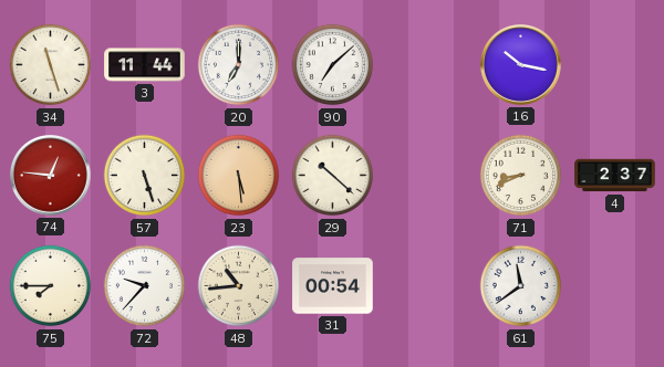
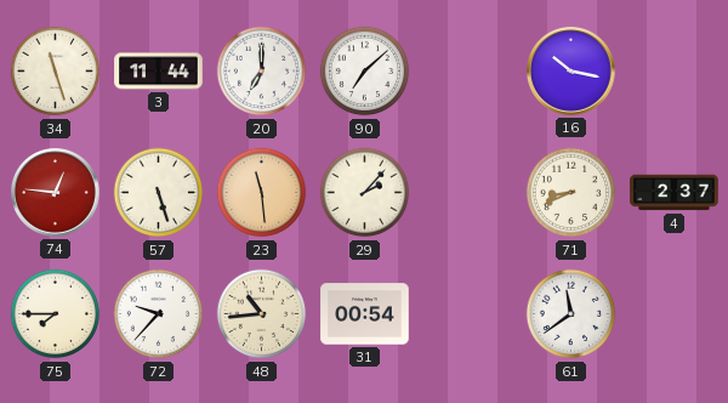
23: 5:29 -> 11:29 (262, 193)
29: 10:22 -> 2:07 (365, 193)
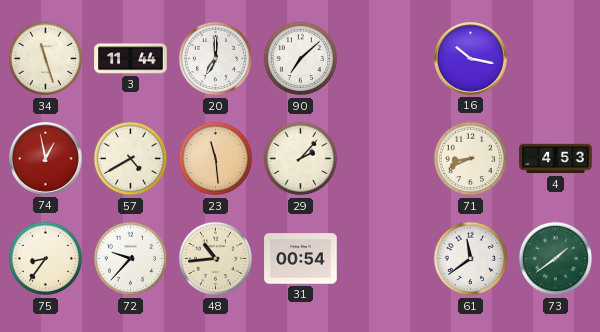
74: 12:46 -> 12:58 (46, 159)
57: 5:27 -> 4:40 (131, 159)
4: 2:37 -> 4:53 (556, 159)
75: 7:45 -> 8:36 (46, 259)
73: none -> 1:39 (556, 259)
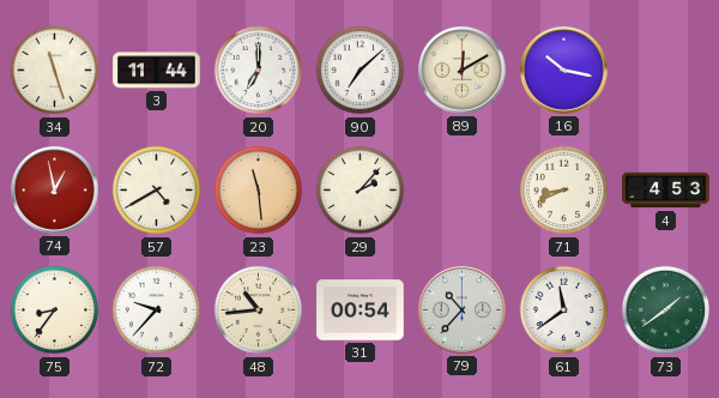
89: none -> 12:10 (463, 71)
79: none -> 10:37 (463, 310)
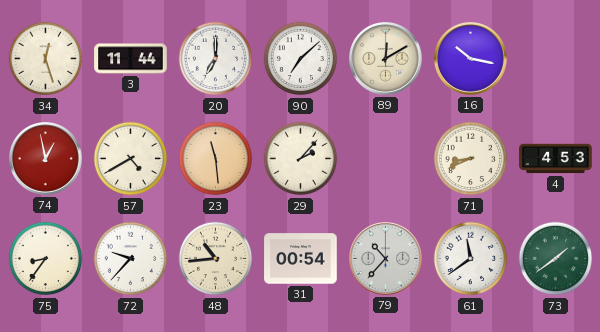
34: 11:27 -> 12:27 (46, 59)
